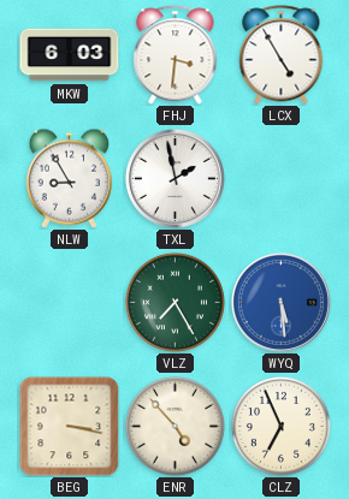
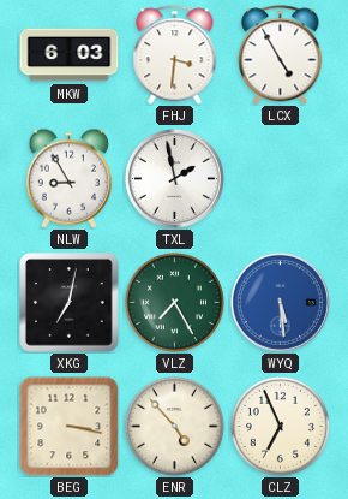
XKG: none -> 7:02 (70, 303)
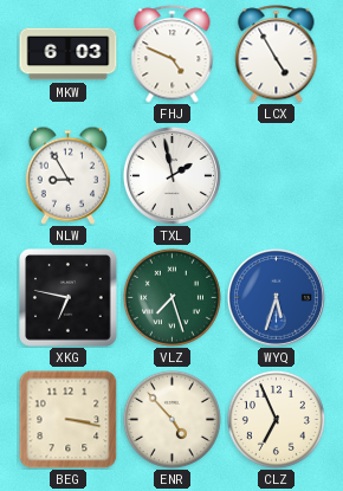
FHJ: 3:31 -> 4:49 (173, 54)
XKG: 7:02 -> 6:47 (69, 298)
VLZ: 7:25 -> 7:27 (171, 297)
WYQ: 5:29 -> 5:33 (276, 297)
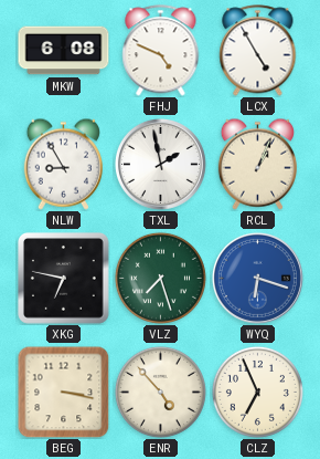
MKW: 6:03 -> 6:08 (64, 51)
RCL: none -> 1:04 (257, 164)
WYQ: 5:33 -> 6:18 (257, 278)
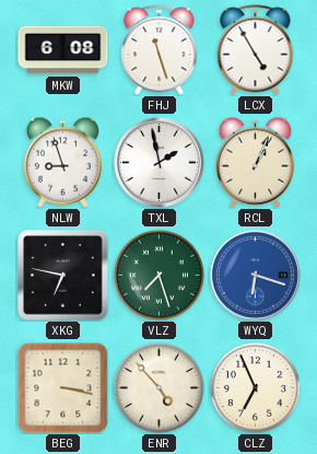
FHJ: 4:49 -> 11:27 (160, 50)
NLW: 8:55 -> 8:57 (62, 162)
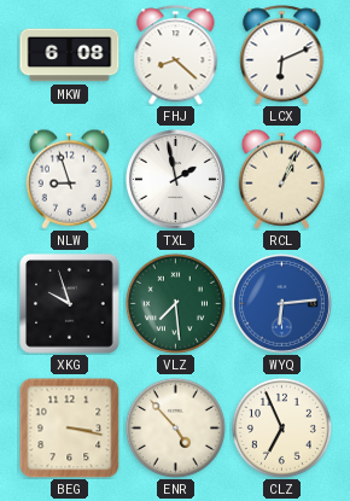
FHJ: 11:27 -> 8:22 (176, 56)
LCX: 4:55 -> 6:11 (282, 56)
XKG: 6:47 -> 9:57 (70, 304)
VLZ: 7:27 -> 7:29 (175, 303)
WYQ: 6:18 -> 6:14 (281, 303)
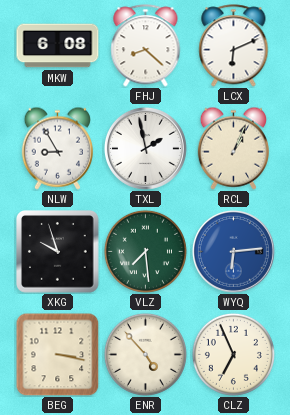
NLW: 8:57 -> 8:55 (57, 148)
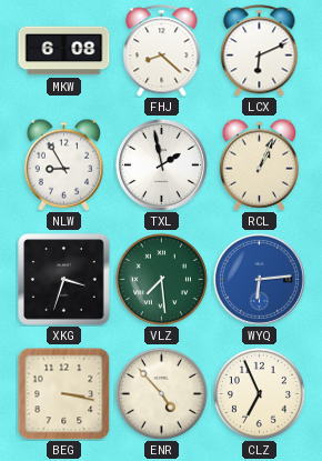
XKG: 9:57 -> 3:33 (64, 280)
